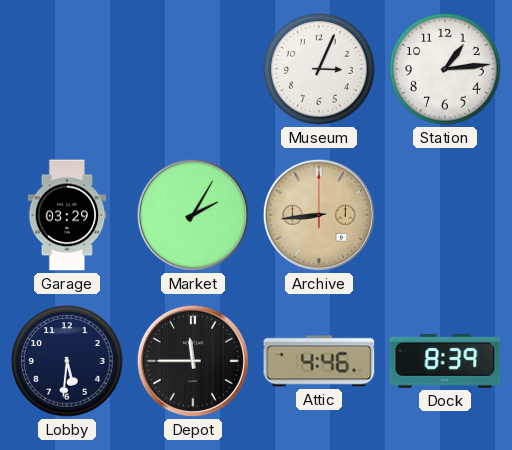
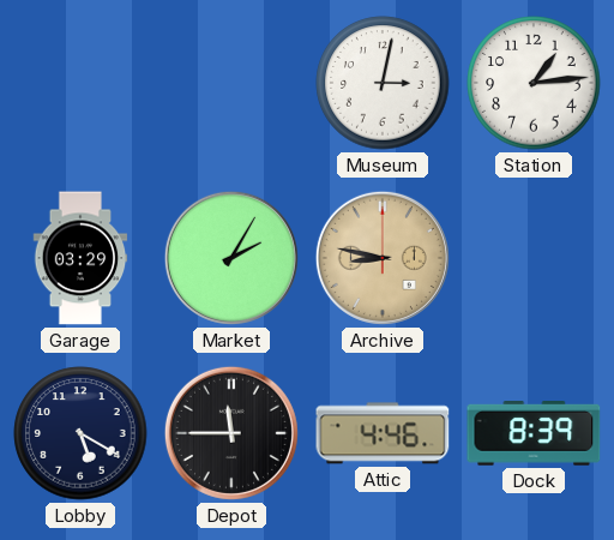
Museum: 3:04 -> 3:02 (383, 83)
Archive: 8:44 -> 8:47 (383, 258)
Lobby: 5:31 -> 5:20 (80, 433)
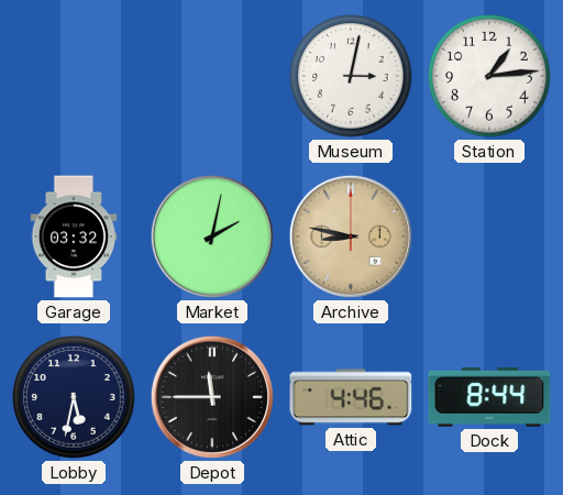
Garage: 03:29 -> 03:32 (74, 237)
Market: 2:05 -> 2:02 (212, 237)
Lobby: 5:20 -> 5:32 (74, 397)
Dock: 8:39 -> 8:44 (489, 398)
